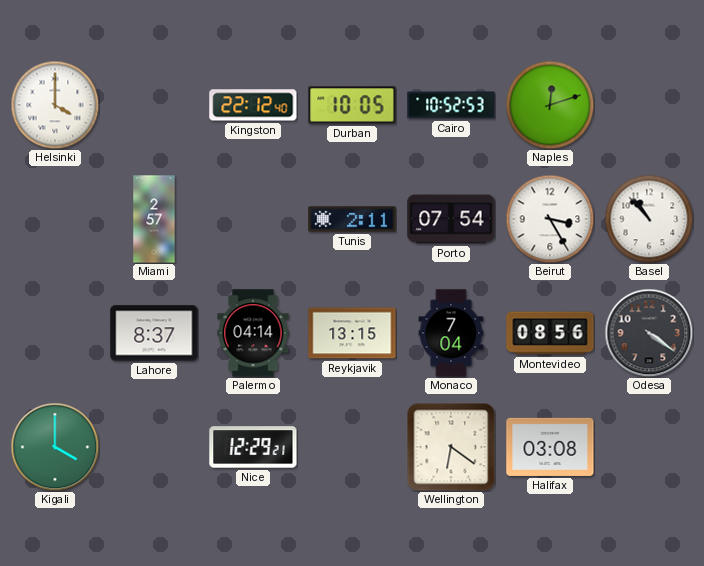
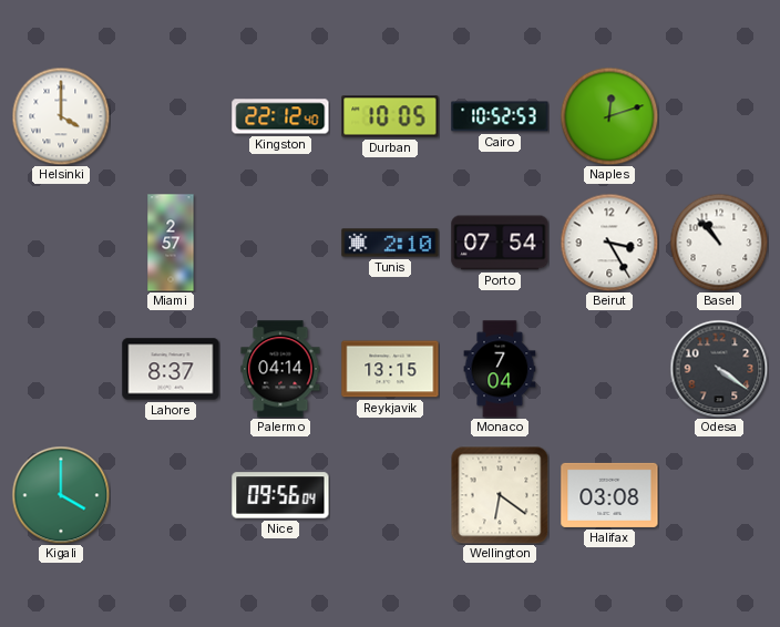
Tunis: 2:11 -> 2:10 (390, 243)
Montevideo: 08:56 -> none (550, 333)
Nice: 12:29 -> 09:56 (280, 495)
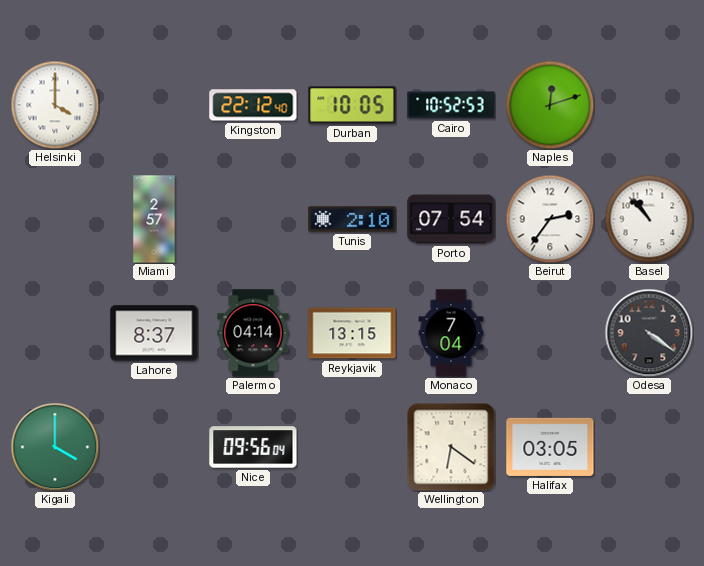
Beirut: 3:25 -> 2:36 (550, 219)
Halifax: 03:08 -> 03:05 (550, 447)
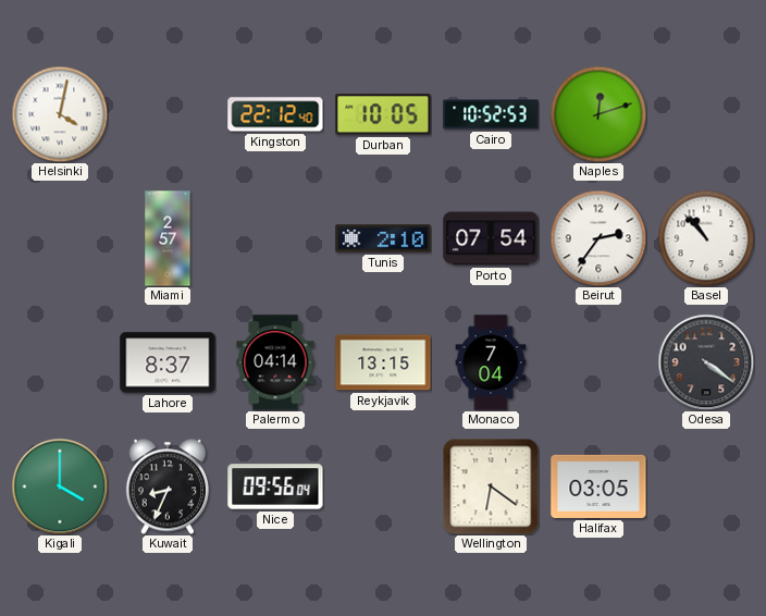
Helsinki: 4:00 -> 4:02 (60, 114)
Kuwait: none -> 8:34 (166, 486)
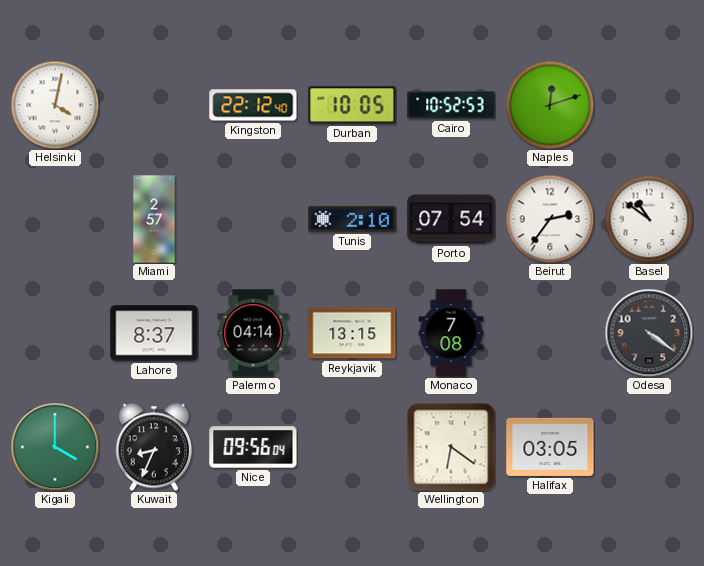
Basel: 10:53 -> 10:51 (649, 219)
Monaco: 7:04 -> 7:08 (451, 333)
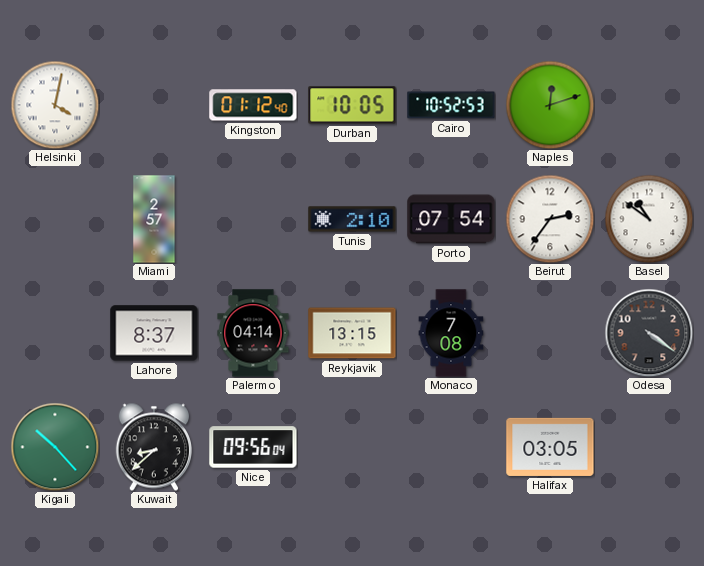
Kingston: 22:12 -> 01:12 (253, 105)
Kigali: 4:00 -> 10:23 (55, 447)
Kuwait: 8:34 -> 8:38 (153, 447)
Wellington: 6:21 -> none (451, 447)
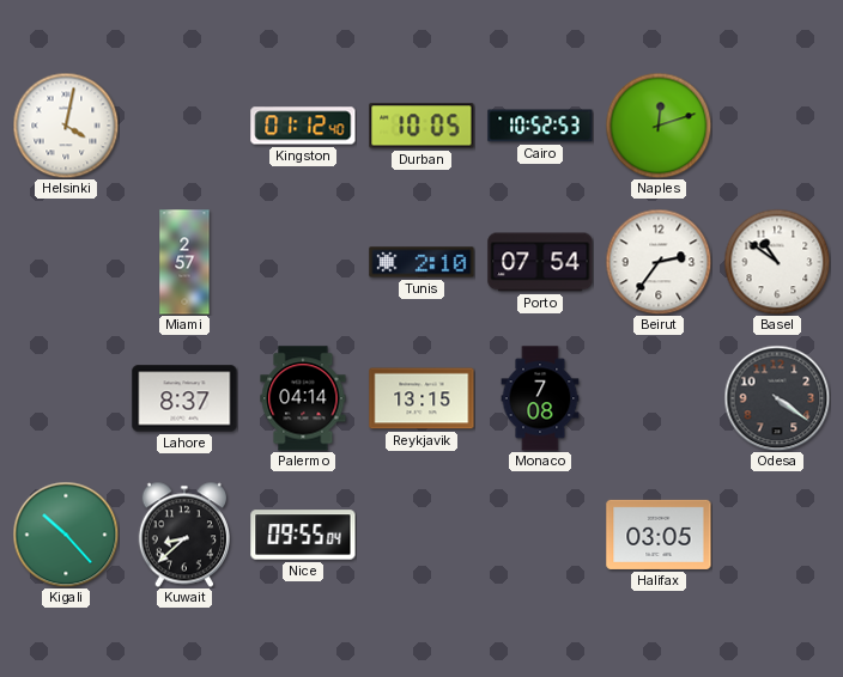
Nice: 09:56 -> 09:55 (303, 535)
